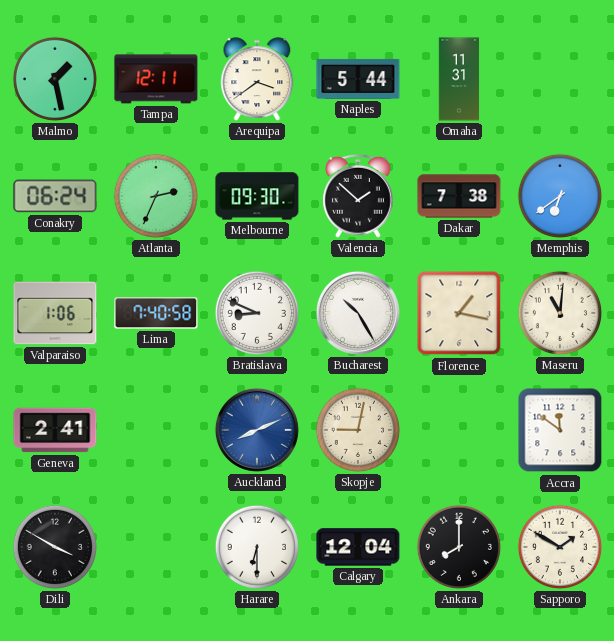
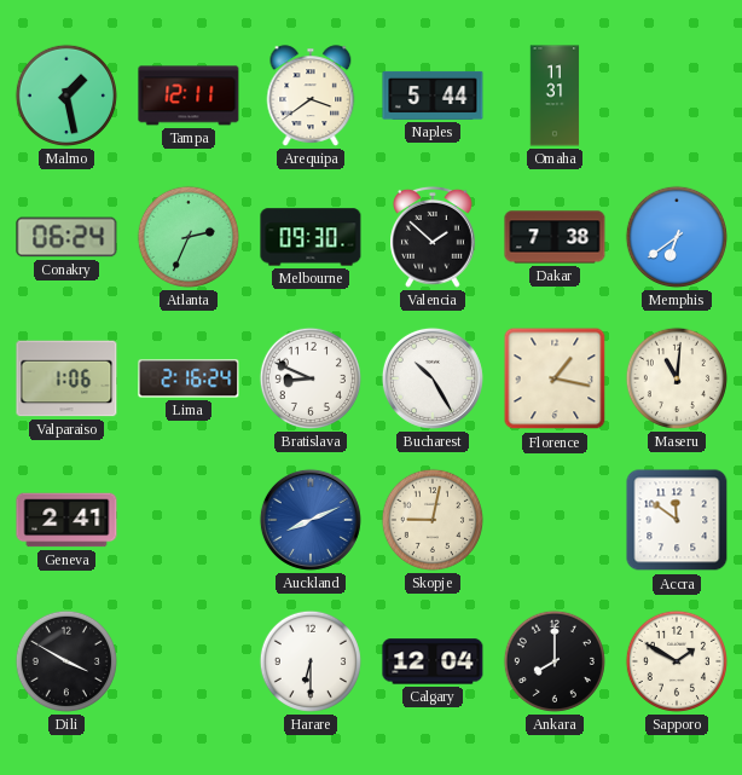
Lima: 7:40 -> 2:16 (189, 378)
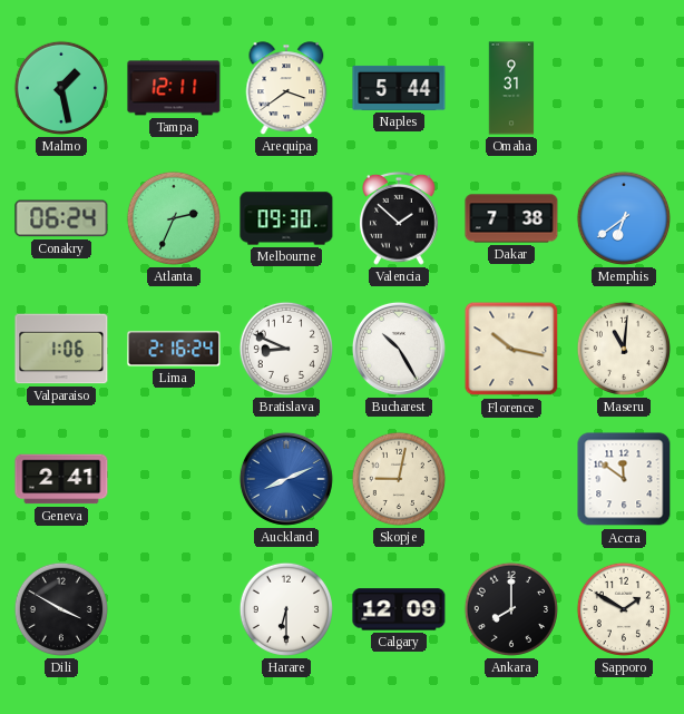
Omaha: 11:31 -> 9:31 (511, 88)
Florence: 1:17 -> 10:17 (511, 349)
Calgary: 12:04 -> 12:09 (399, 609)
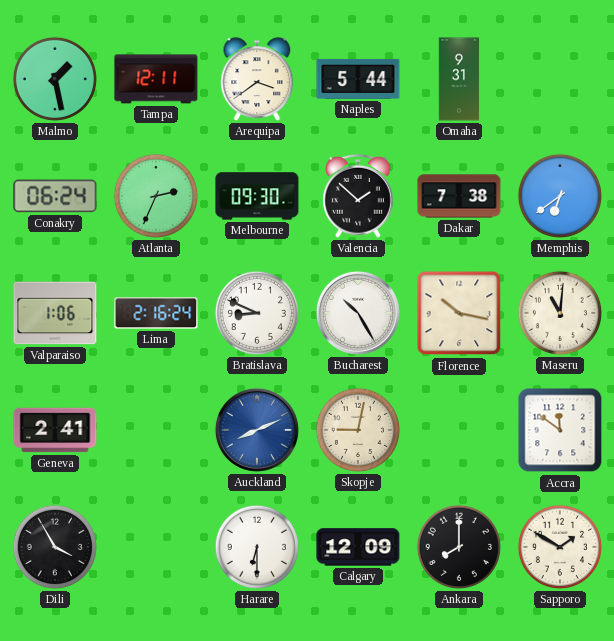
Dili: 3:50 -> 3:55 (55, 547)
